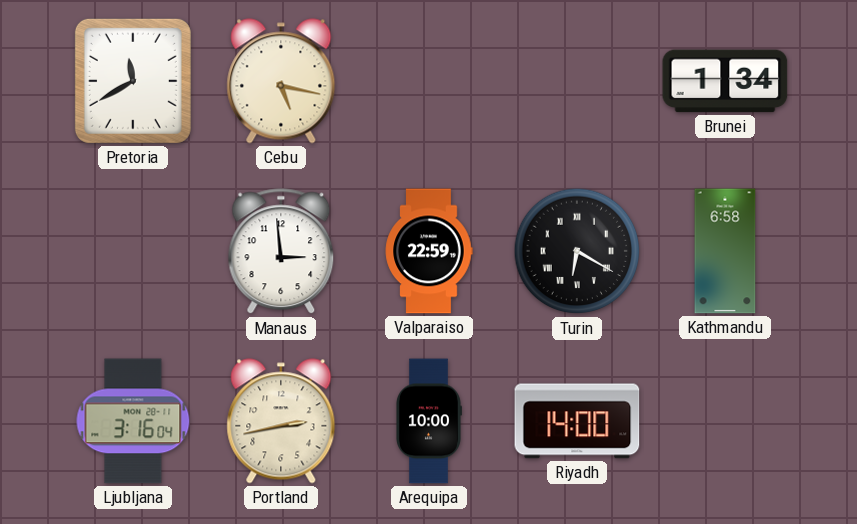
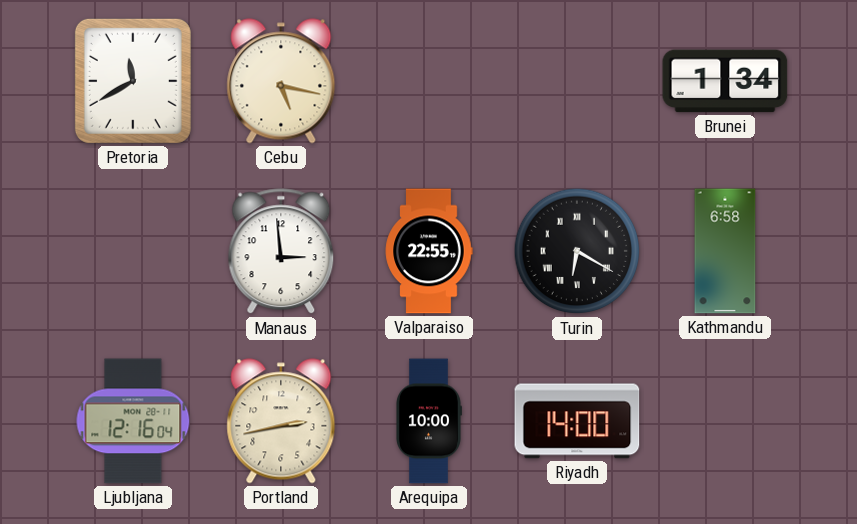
Valparaiso: 22:59 -> 22:55 (429, 251)
Ljubljana: 3:16 -> 12:16 (133, 421)
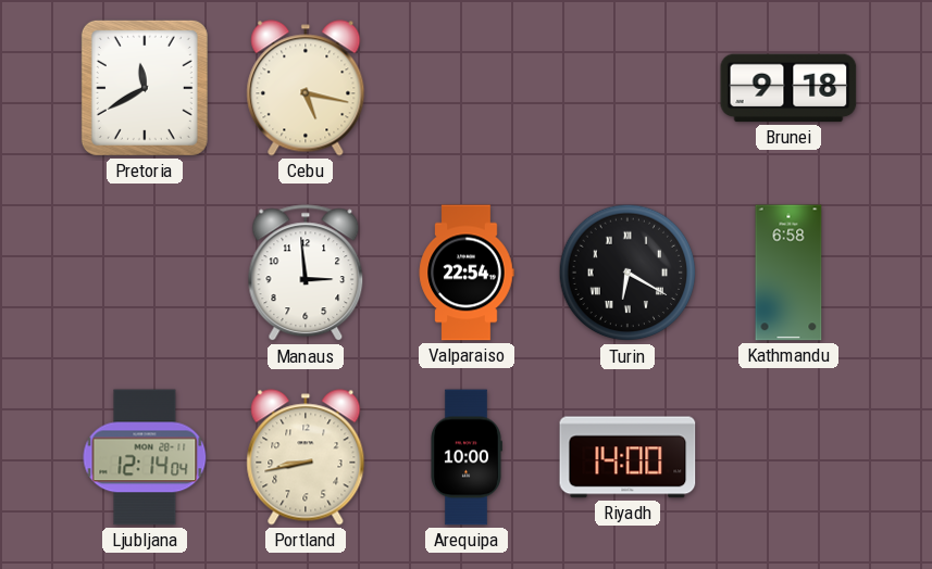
Brunei: 1:34 -> 9:18 (788, 88)
Valparaiso: 22:55 -> 22:54 (467, 273)
Ljubljana: 12:16 -> 12:14 (145, 457)
Portland: 2:43 -> 8:43 (306, 457)
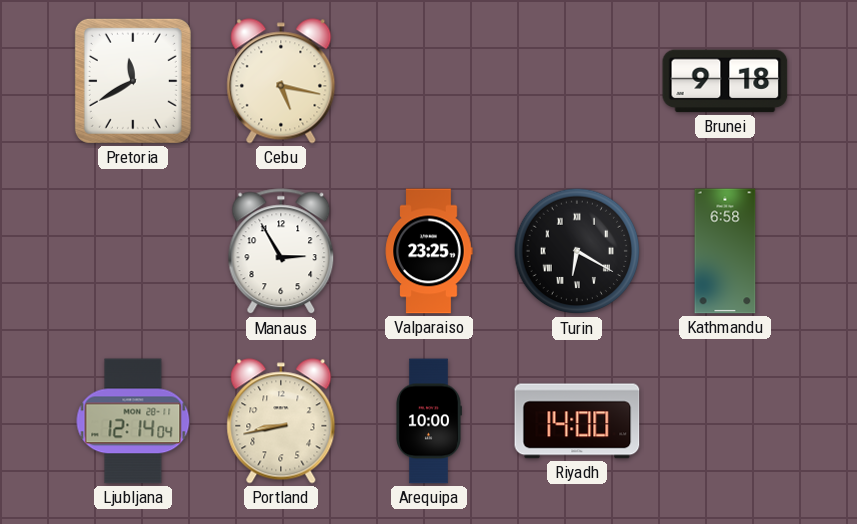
Manaus: 2:59 -> 2:55 (281, 252)
Valparaiso: 22:54 -> 23:25 (429, 251)
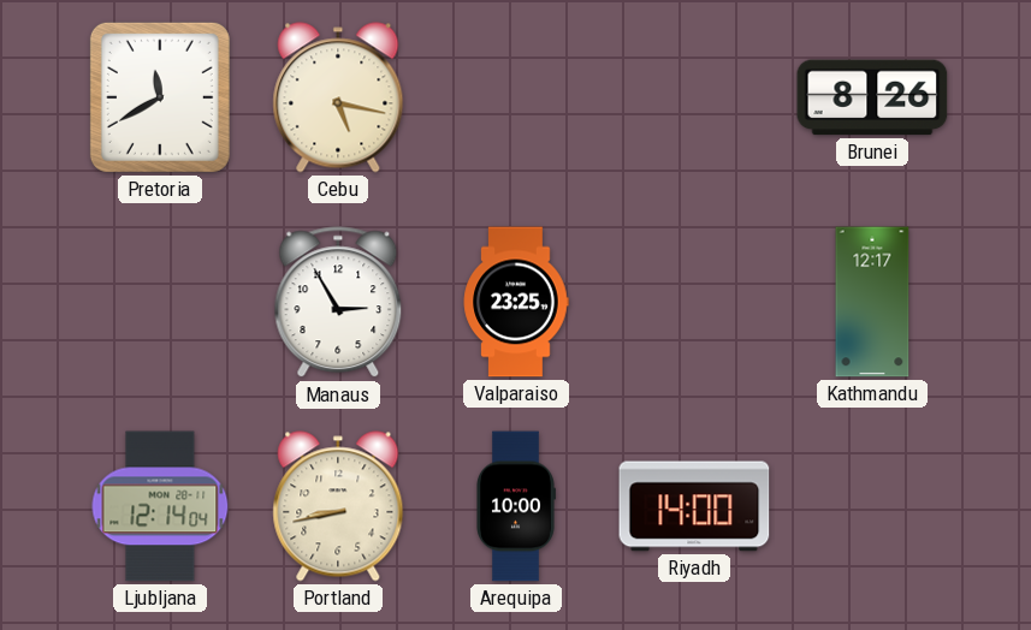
Brunei: 9:18 -> 8:26 (872, 97)
Turin: 6:20 -> none (577, 251)
Kathmandu: 6:58 -> 12:17 (872, 302)
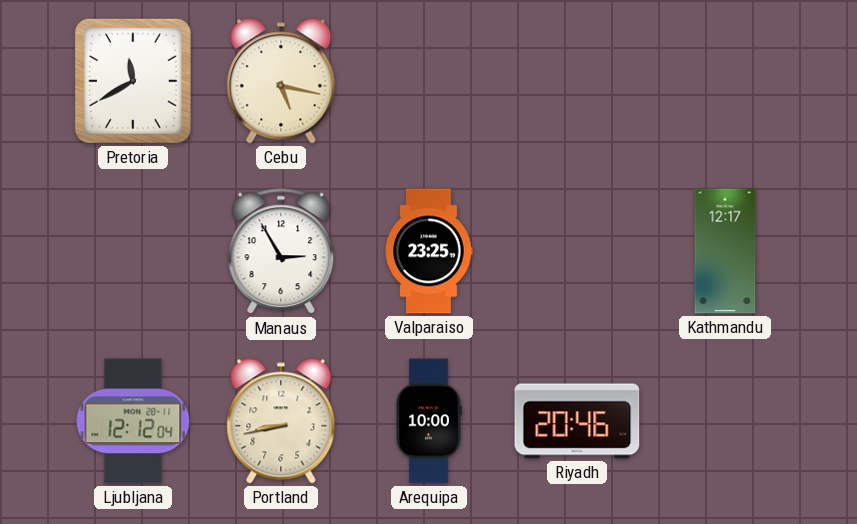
Brunei: 8:26 -> none (872, 97)
Ljubljana: 12:14 -> 12:12 (133, 421)
Riyadh: 14:00 -> 20:46 (577, 421)
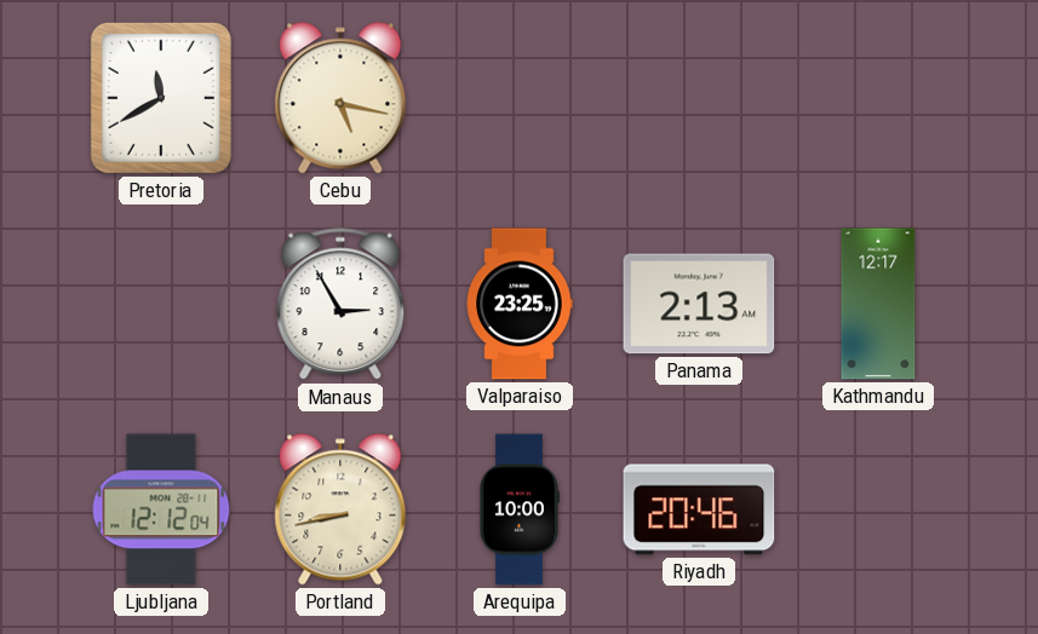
Panama: none -> 2:13 (699, 304)
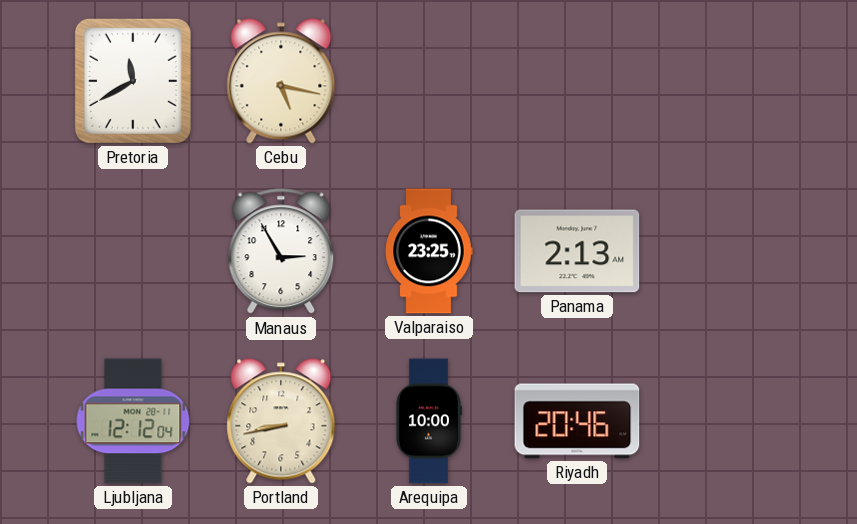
Kathmandu: 12:17 -> none (878, 304)
